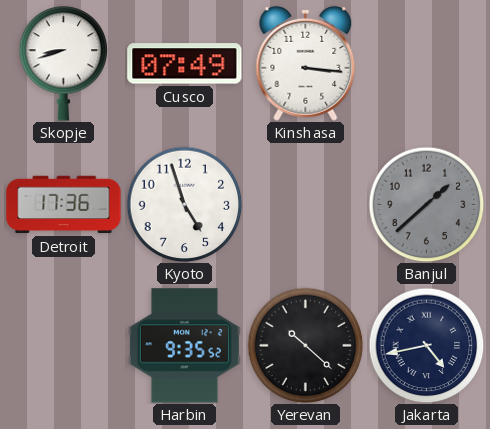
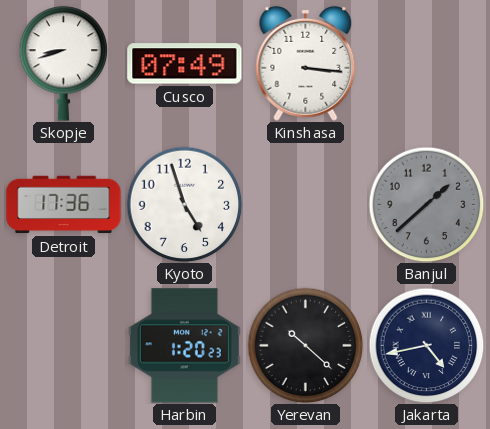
Harbin: 9:35 -> 1:20 (184, 346)
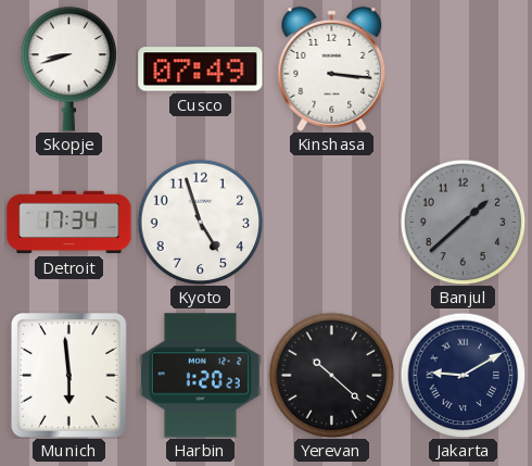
Detroit: 17:36 -> 17:34 (69, 223)
Munich: none -> 5:59 (68, 376)
Jakarta: 4:43 -> 9:10 (463, 375)
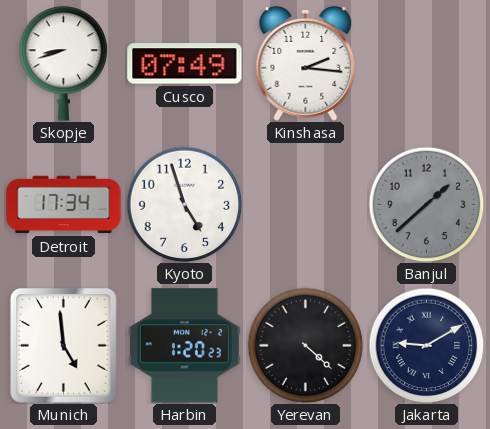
Kinshasa: 3:16 -> 2:16 (306, 63)
Munich: 5:59 -> 4:59 (63, 346)
Yerevan: 10:22 -> 4:22 (305, 345)
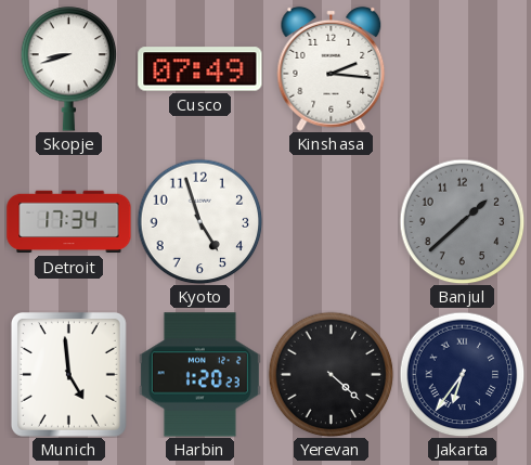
Jakarta: 9:10 -> 6:36 (462, 374)
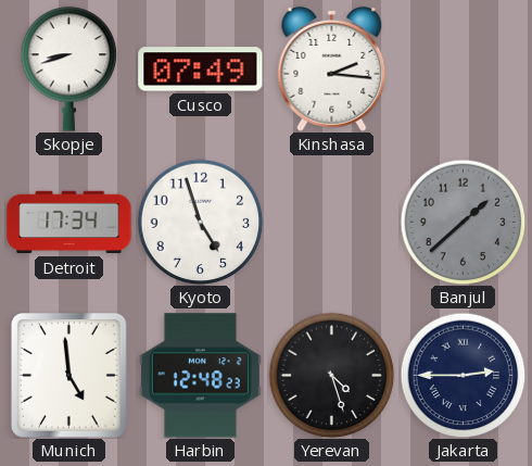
Harbin: 1:20 -> 12:48 (200, 376)
Yerevan: 4:22 -> 4:27 (331, 375)
Jakarta: 6:36 -> 2:45 (463, 375)
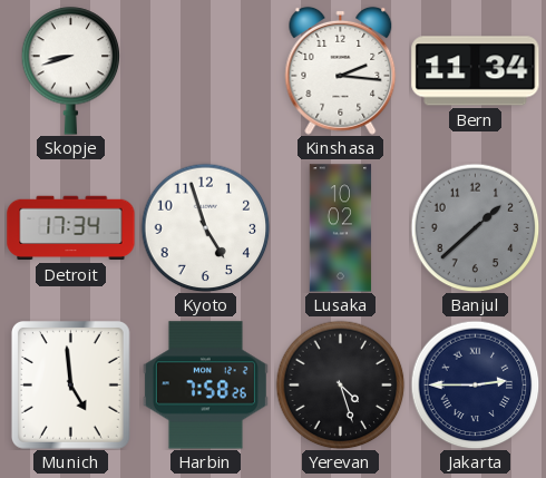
Cusco: 07:49 -> none (201, 70)
Bern: none -> 11:34 (476, 71)
Lusaka: none -> 10:02 (341, 228)
Harbin: 12:48 -> 7:58 (205, 386)
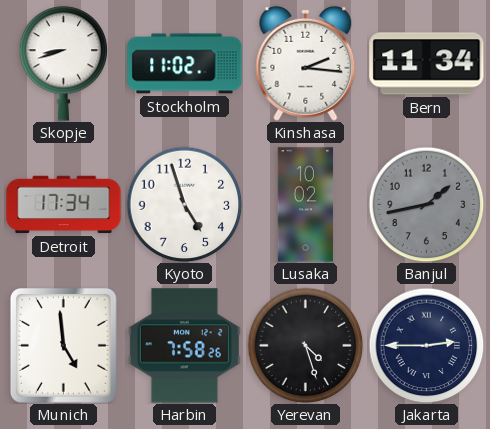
Stockholm: none -> 11:02 (185, 64)
Banjul: 1:38 -> 1:43 (426, 204)
